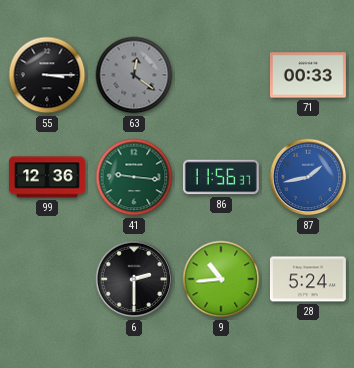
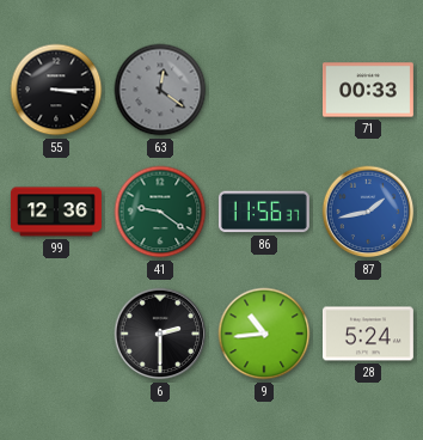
41: 9:16 -> 9:21 (160, 212)
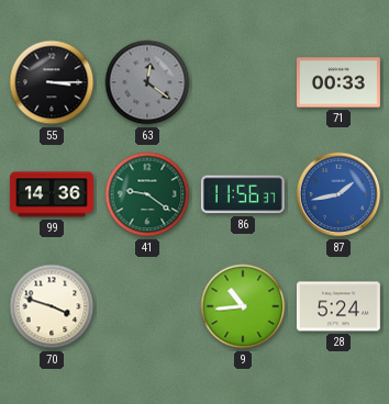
99: 12:36 -> 14:36 (52, 194)
70: none -> 3:48 (52, 306)
6: 2:30 -> none (160, 334)
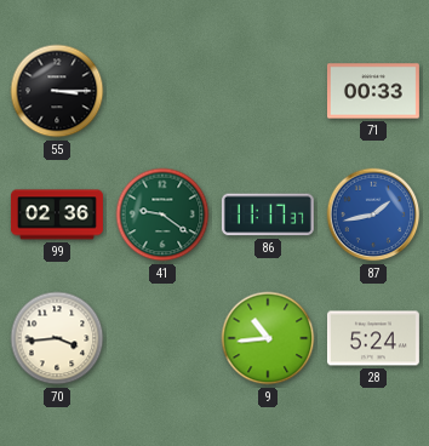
63: 12:21 -> none (147, 82)
99: 14:36 -> 02:36 (57, 215)
86: 11:56 -> 11:17 (268, 215)
70: 3:48 -> 3:44 (57, 338)
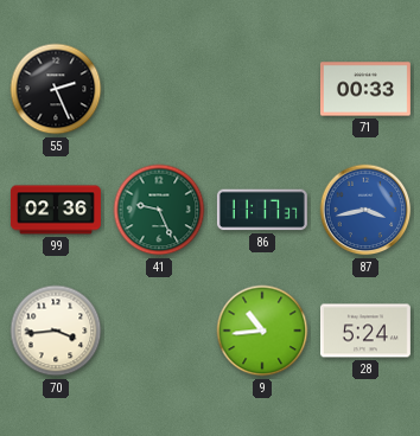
55: 3:15 -> 2:26 (56, 89)
41: 9:21 -> 9:26 (159, 210)
87: 1:43 -> 3:43 (365, 210)
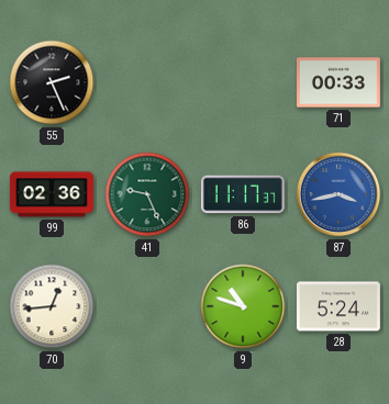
70: 3:44 -> 12:44 (52, 306)
9: 10:44 -> 10:48 (243, 306)
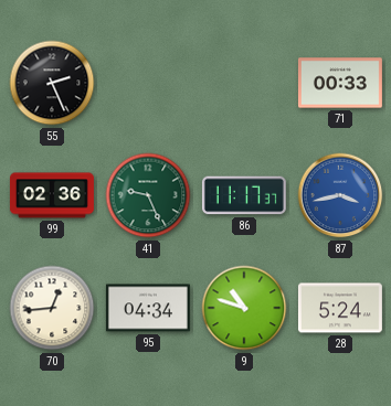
95: none -> 04:34 (148, 308)
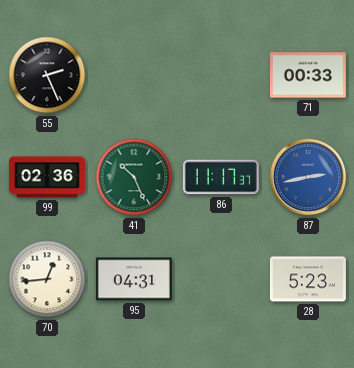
41: 9:26 -> 10:26 (134, 177)
87: 3:43 -> 2:43 (308, 177)
95: 04:34 -> 04:31 (134, 279)
9: 10:48 -> none (244, 308)
28: 5:24 -> 5:23 (308, 279)
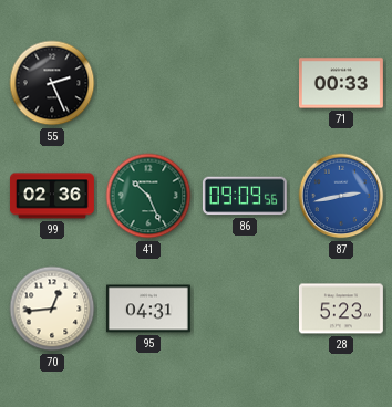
86: 11:17 -> 09:09 (245, 196)
